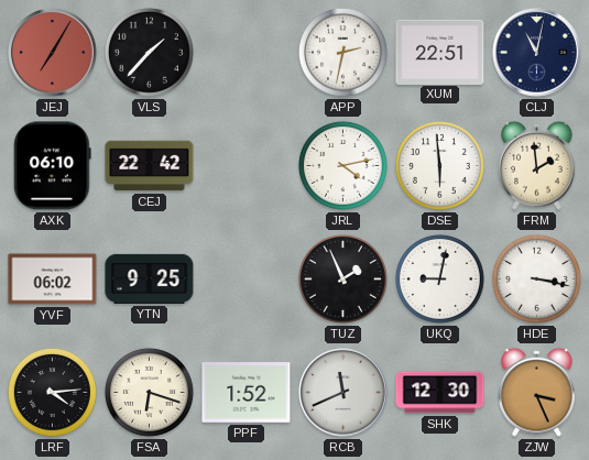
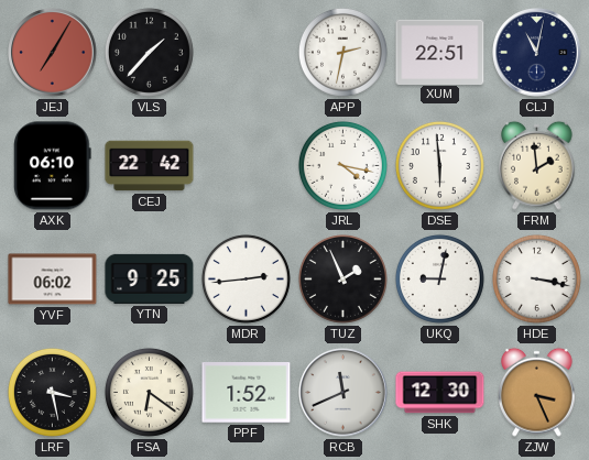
JRL: 4:13 -> 4:17 (342, 165)
MDR: none -> 2:44 (246, 278)
LRF: 4:14 -> 3:28 (52, 392)
FSA: 6:18 -> 6:21 (149, 392)
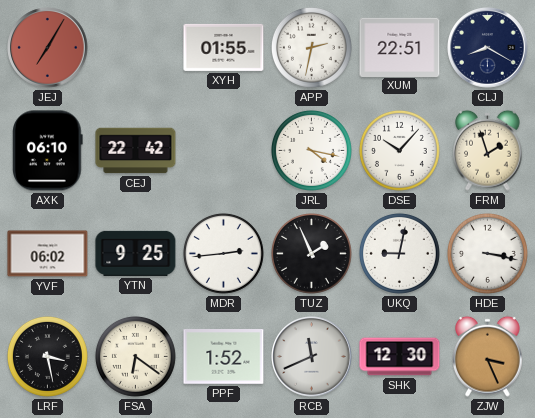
VLS: 1:37 -> none (149, 52)
XYH: none -> 01:55 (224, 47)
CLJ: 11:02 -> 8:20 (488, 48)
DSE: 5:59 -> 10:07 (399, 150)
FRM: 1:59 -> 1:57 (488, 150)
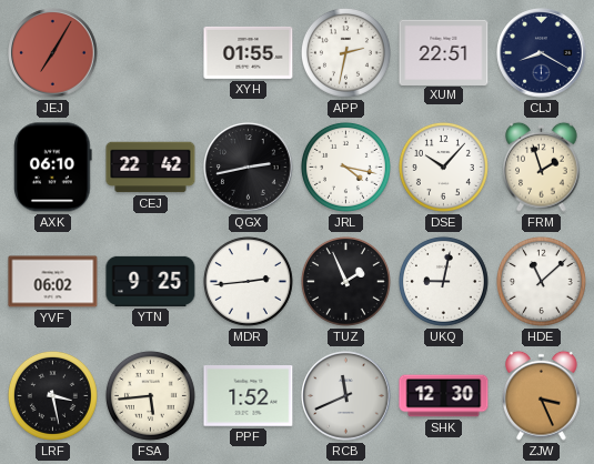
QGX: none -> 2:43 (249, 168)
HDE: 3:17 -> 11:08 (541, 281)
FSA: 6:21 -> 5:44 (150, 395)
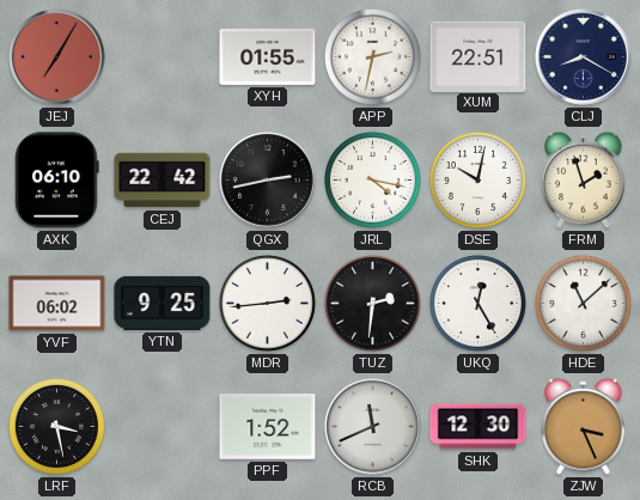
DSE: 10:07 -> 10:02 (477, 179)
TUZ: 1:56 -> 2:31 (372, 303)
UKQ: 9:02 -> 12:25 (477, 303)
FSA: 5:44 -> none (150, 395)
